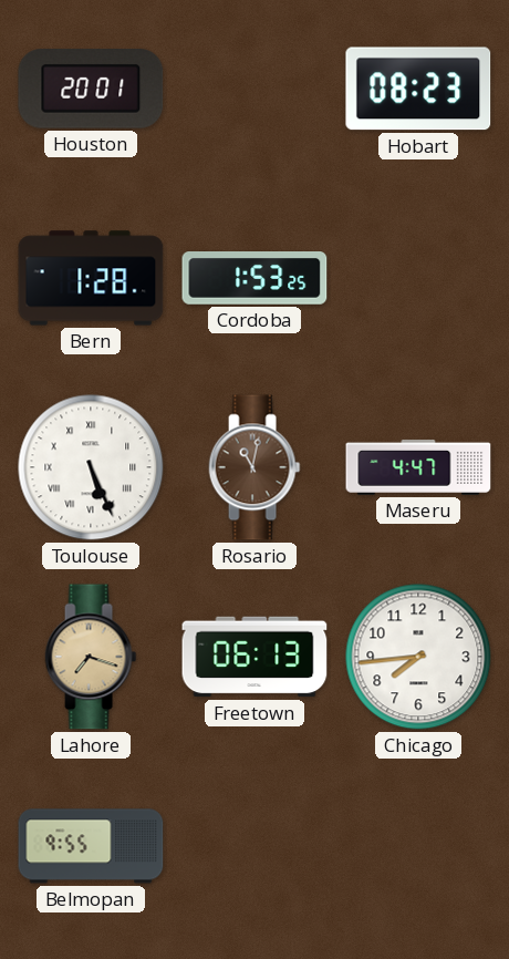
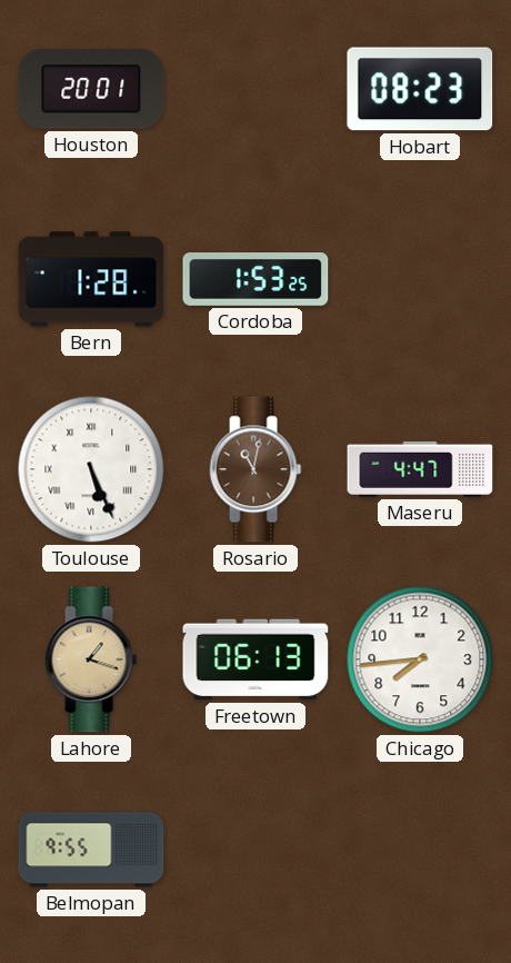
Lahore: 7:18 -> 1:18 (91, 659)
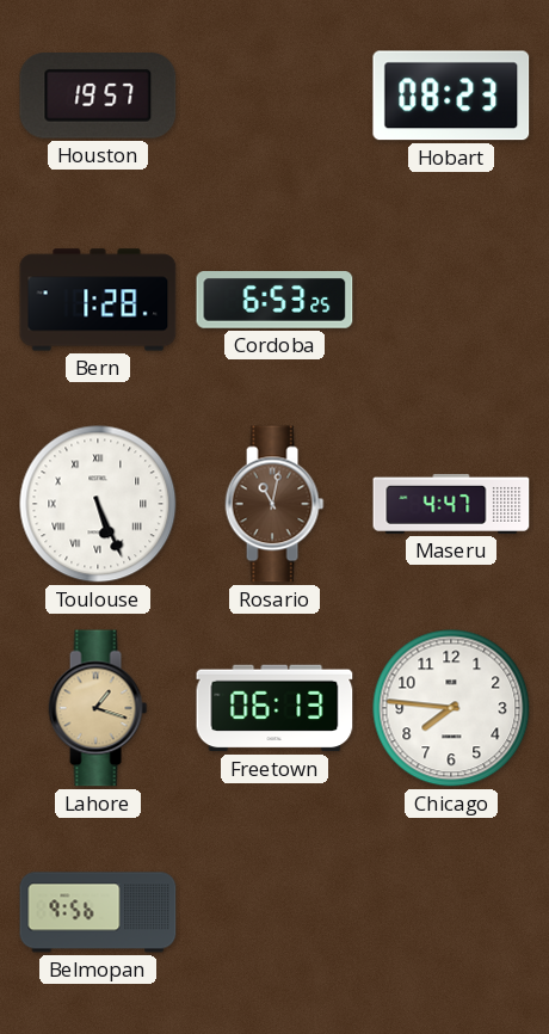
Houston: 20:01 -> 19:57 (98, 97)
Cordoba: 1:53 -> 6:53 (274, 301)
Chicago: 7:44 -> 7:46 (451, 708)
Belmopan: 9:55 -> 9:56 (98, 912)
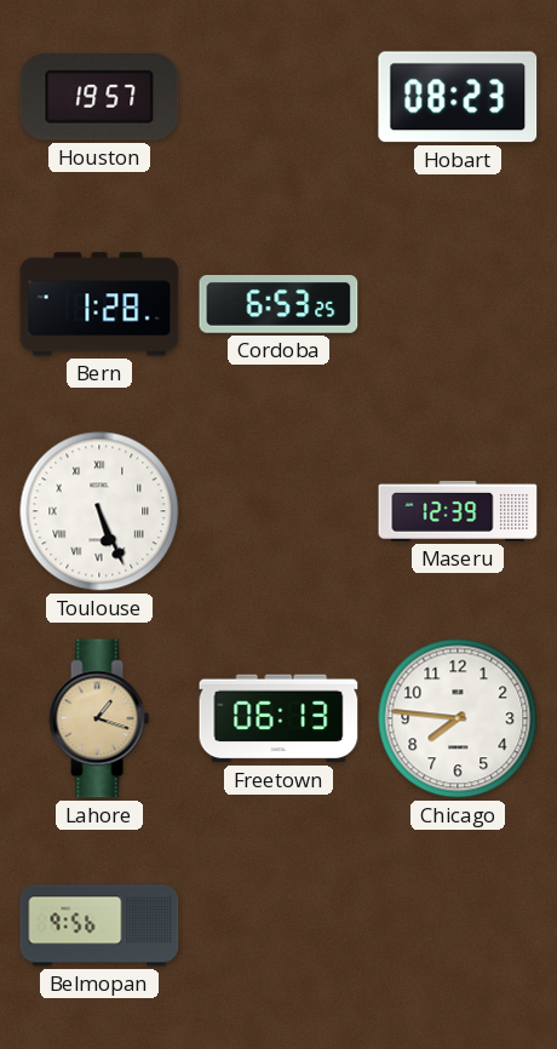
Rosario: 11:02 -> none (274, 504)
Maseru: 4:47 -> 12:39 (458, 511)
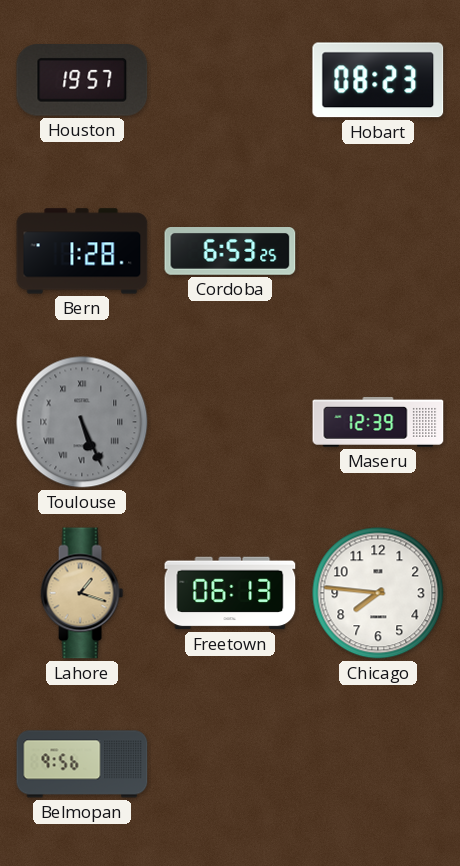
Toulouse dial: white -> grey (82, 422)
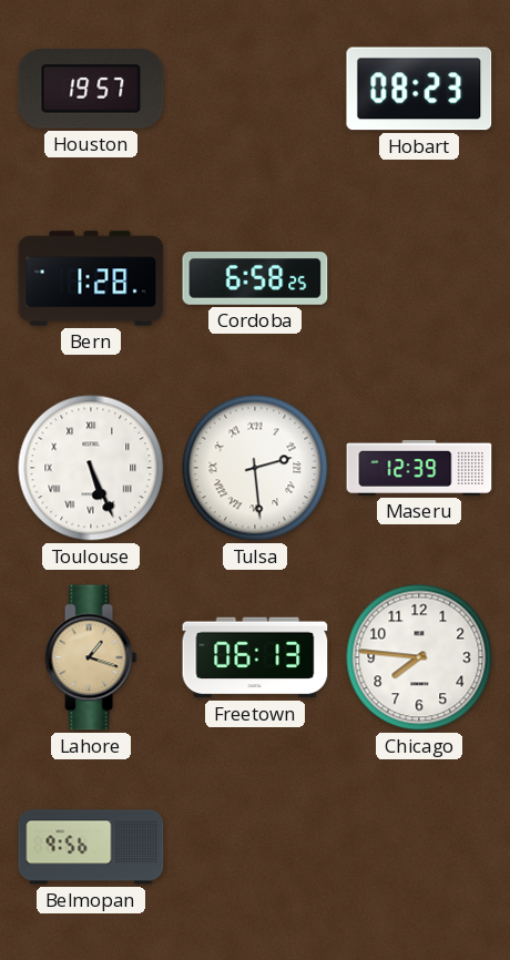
Cordoba: 6:53 -> 6:58 (255, 279)
Toulouse dial: grey -> white (91, 468)
Tulsa: none -> 2:29 (255, 468)
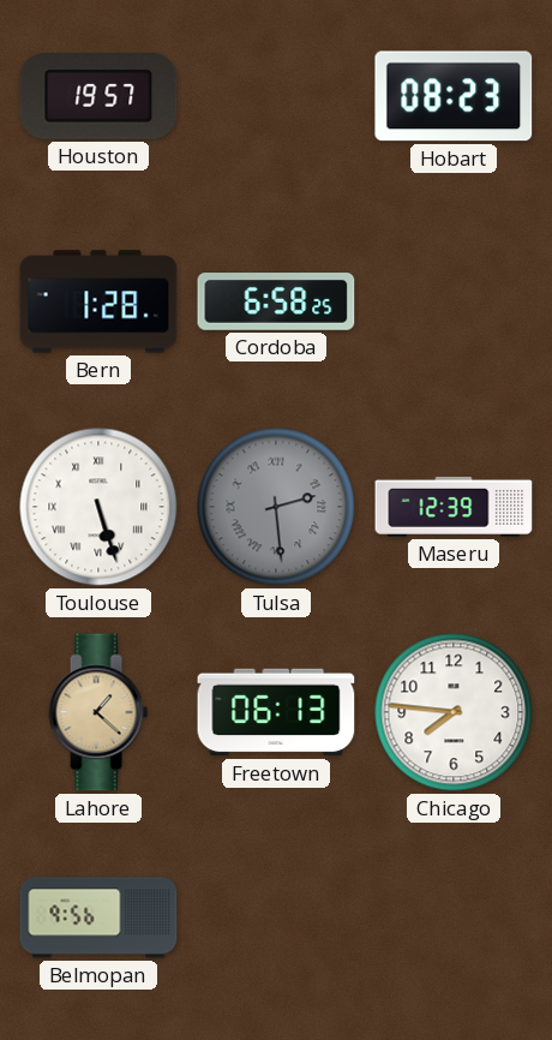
Toulouse: 5:26 -> 5:27 (98, 507)
Tulsa dial: white -> grey (276, 507)
Lahore: 1:18 -> 1:22 (98, 712)
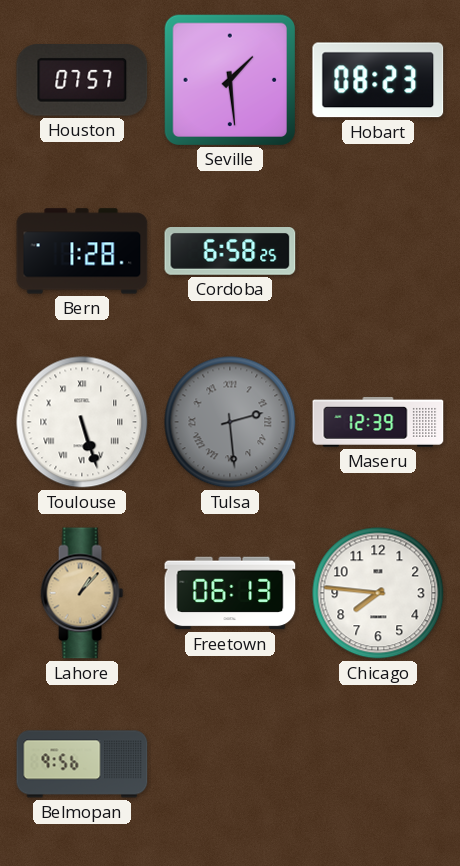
Houston: 19:57 -> 07:57 (82, 81)
Seville: none -> 1:29 (229, 79)
Lahore: 1:22 -> 1:07 (82, 593)
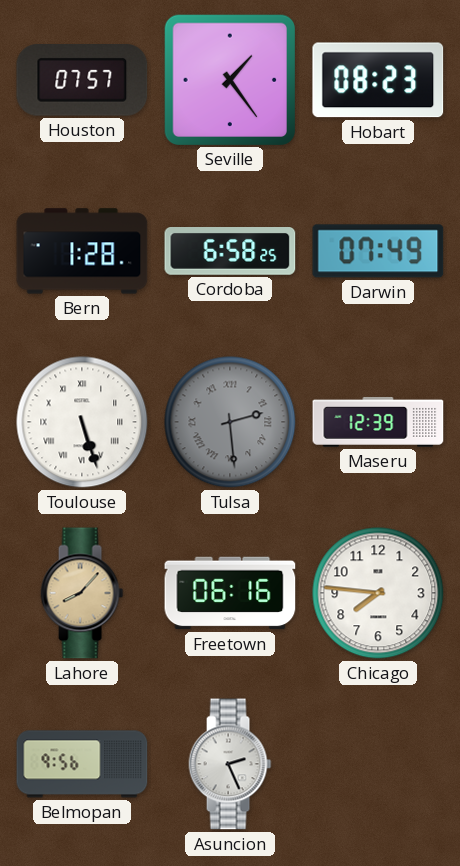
Seville: 1:29 -> 1:24 (229, 79)
Darwin: none -> 07:49 (378, 251)
Lahore: 1:07 -> 8:07 (82, 593)
Freetown: 06:13 -> 06:16 (230, 593)
Asuncion: none -> 2:26 (230, 764)
